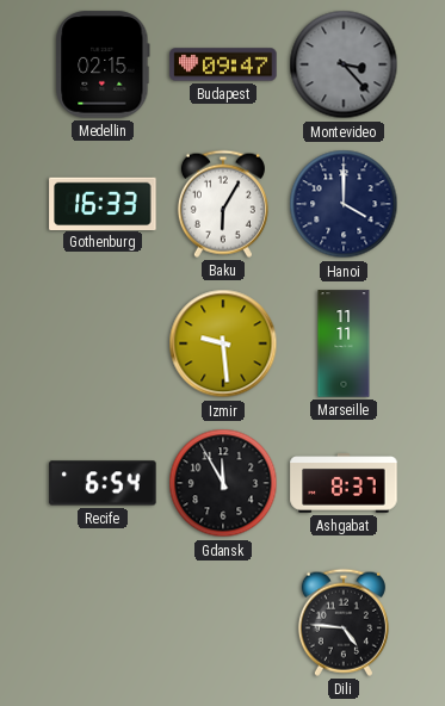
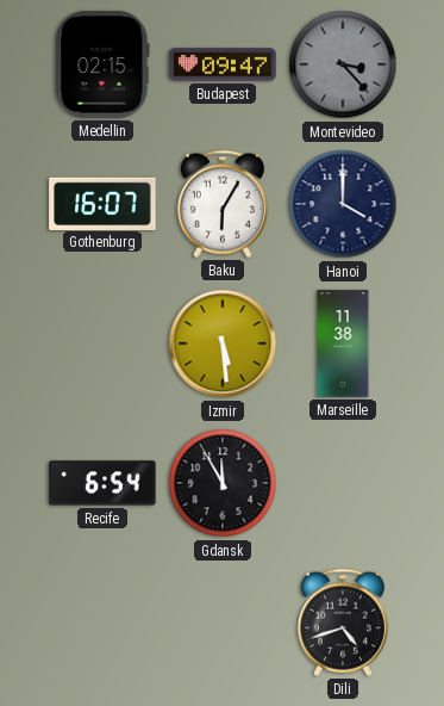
Gothenburg: 16:33 -> 16:07 (102, 203)
Izmir: 9:29 -> 5:29 (223, 343)
Marseille: 11:11 -> 11:38 (343, 343)
Ashgabat: 8:37 -> none (344, 483)
Dili: 4:46 -> 4:42 (343, 623)
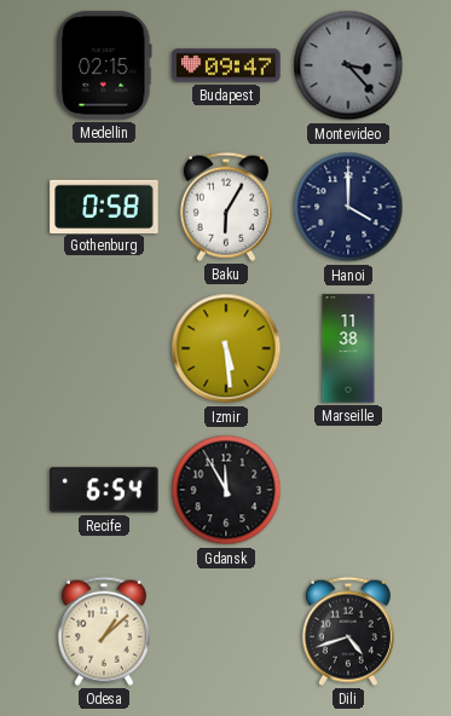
Gothenburg: 16:07 -> 0:58 (104, 206)
Odesa: none -> 1:08 (104, 631)
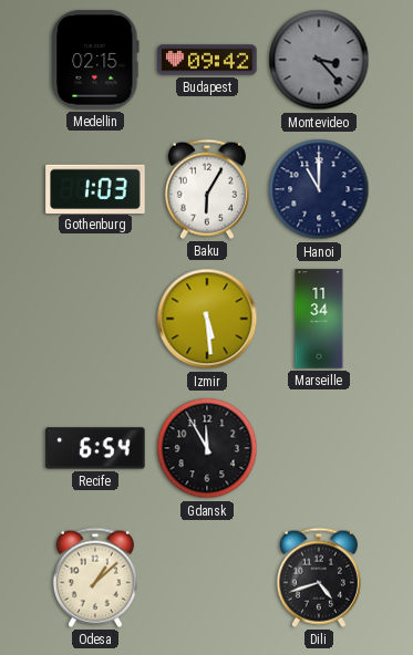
Budapest: 09:47 -> 09:42 (207, 60)
Gothenburg: 0:58 -> 1:03 (95, 188)
Hanoi: 4:00 -> 11:00 (319, 189)
Marseille: 11:38 -> 11:34 (319, 319)
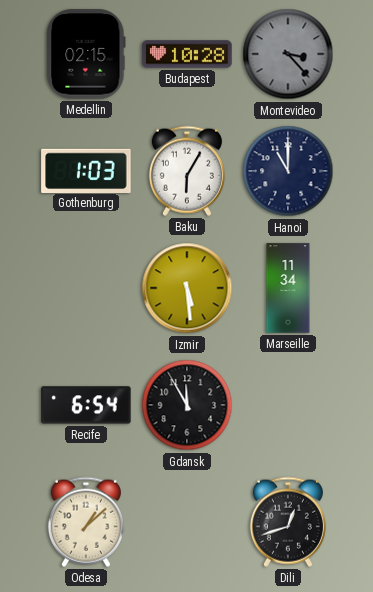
Budapest: 09:42 -> 10:28 (187, 54)
Dili: 4:42 -> 12:42 (288, 522)
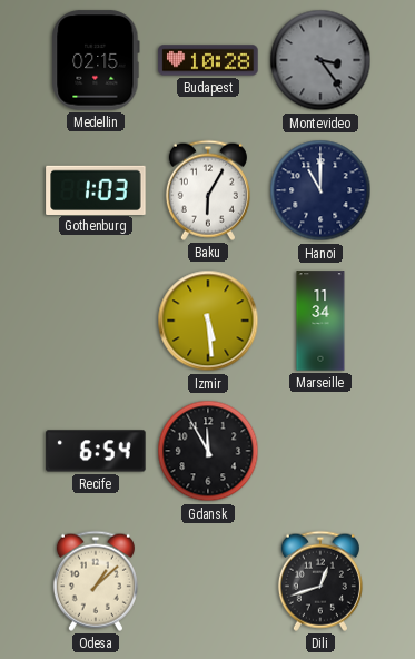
Montevideo: 3:23 -> 3:24 (320, 60)
